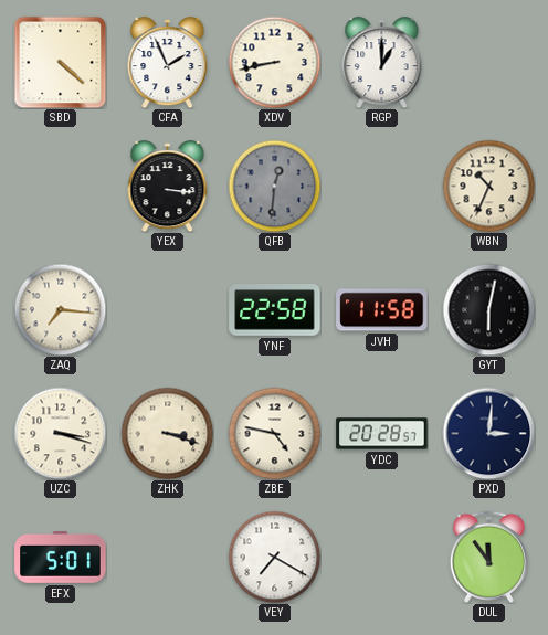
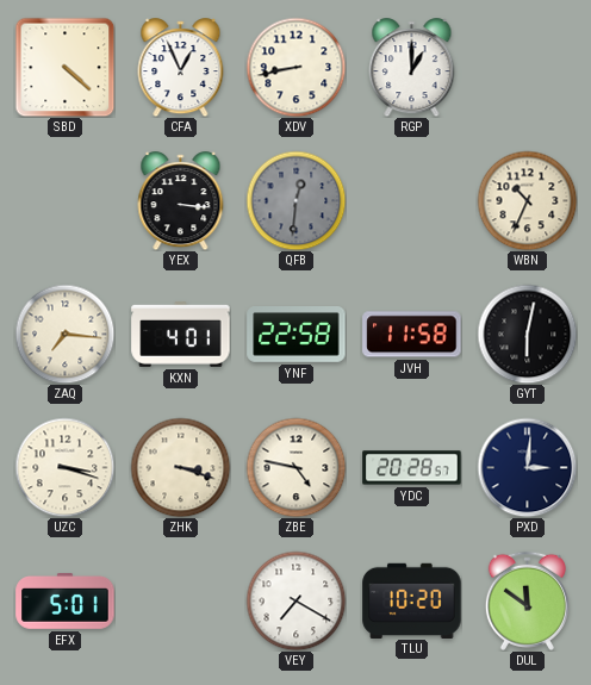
CFA: 1:56 -> 12:56 (181, 68)
KXN: none -> 4:01 (181, 334)
TLU: none -> 10:20 (412, 600)
DUL: 11:54 -> 11:51 (527, 600)
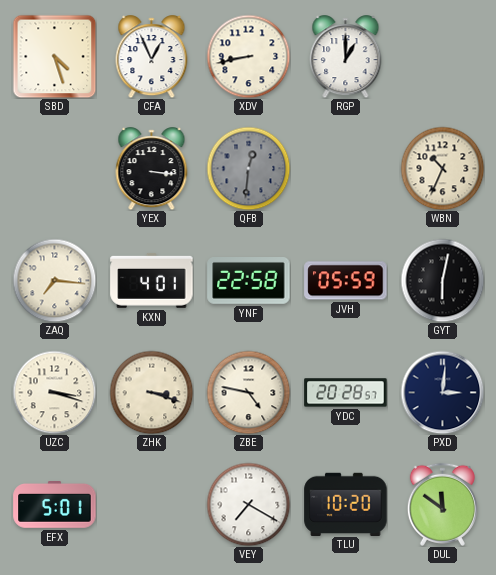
SBD: 4:22 -> 4:27 (54, 56)
JVH: 11:58 -> 05:59 (346, 281)
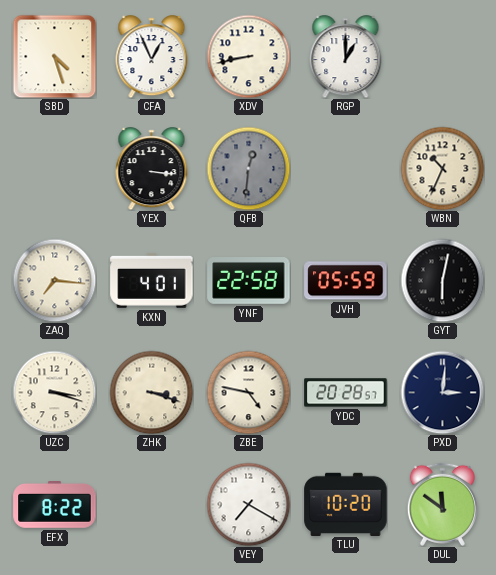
EFX: 5:01 -> 8:22 (55, 505)
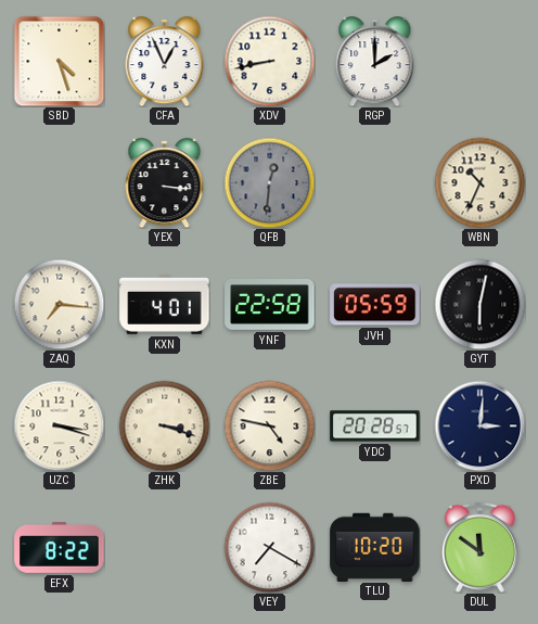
RGP: 1:00 -> 2:00 (375, 62)
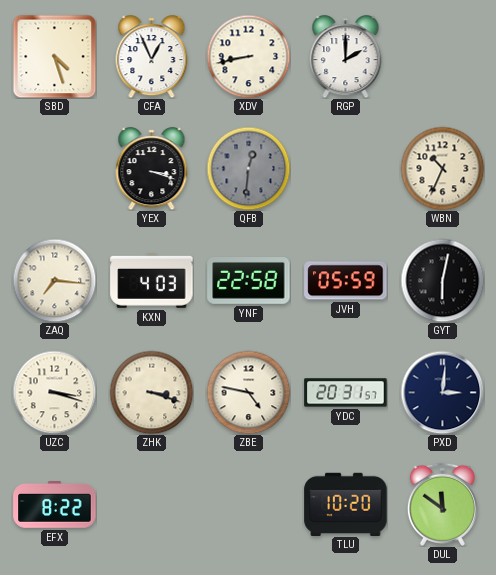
YEX: 3:16 -> 3:18 (152, 169)
KXN: 4:01 -> 4:03 (152, 280)
YDC: 20:28 -> 20:31 (346, 393)
VEY: 7:20 -> none (269, 547)
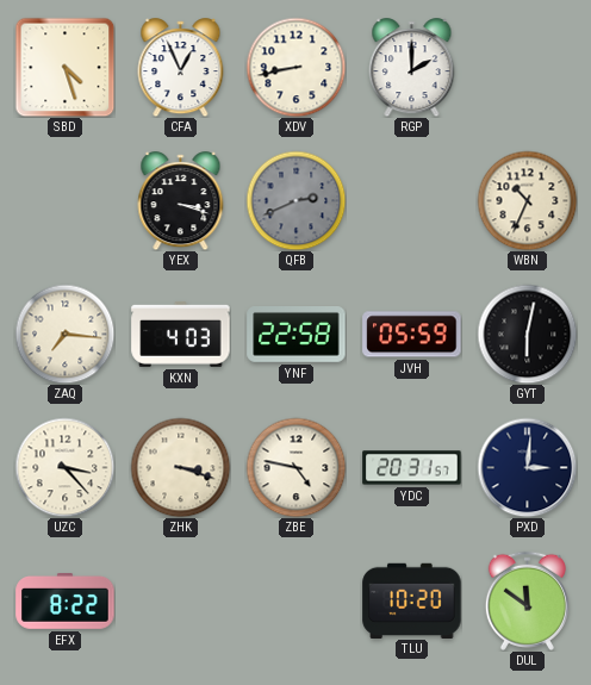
QFB: 12:31 -> 2:41 (295, 200)
UZC: 3:18 -> 3:23 (64, 467)
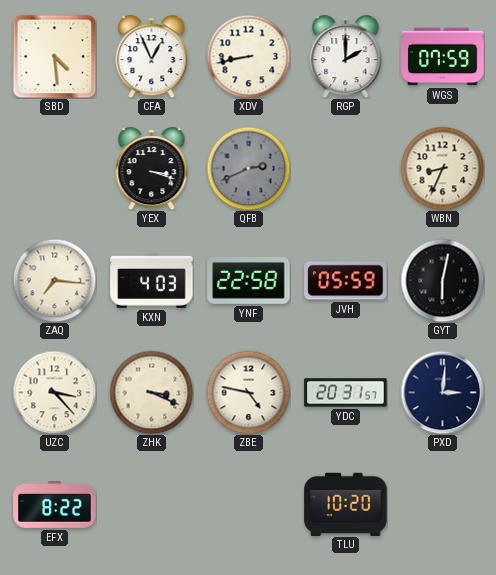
SBD: 4:27 -> 4:29 (54, 56)
WGS: none -> 07:59 (443, 57)
WBN: 10:34 -> 8:34 (442, 168)
ZHK: 3:18 -> 3:19 (151, 392)
DUL: 11:51 -> none (527, 600)
